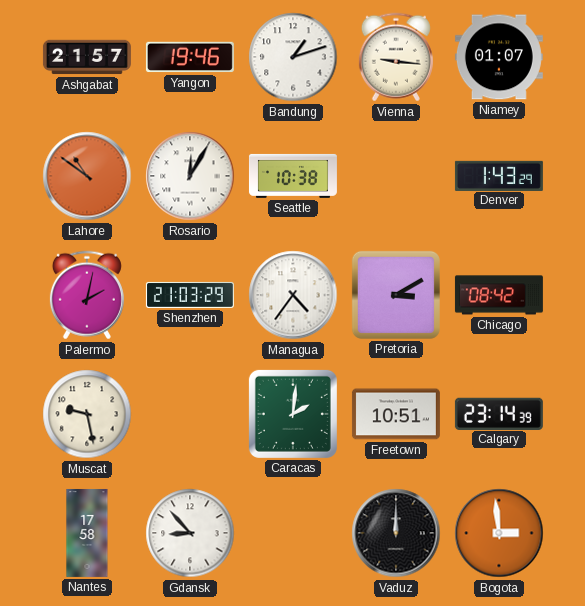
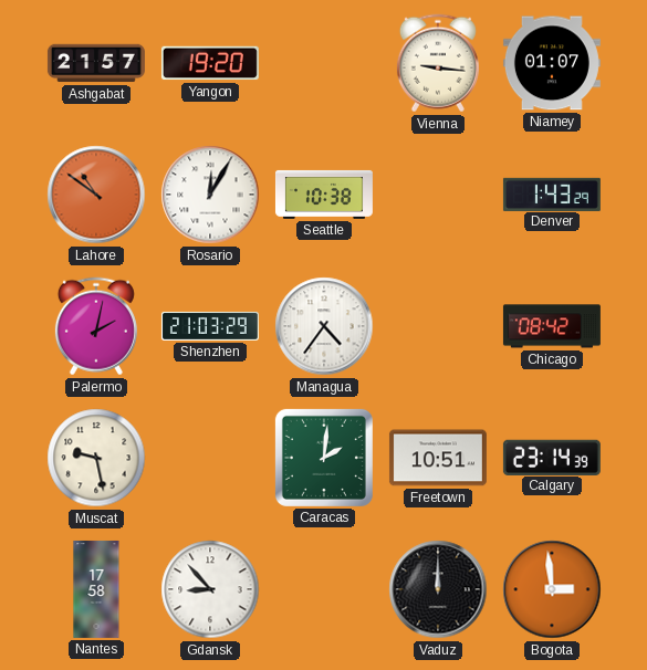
Yangon: 19:46 -> 19:20 (210, 63)
Bandung: 1:12 -> none (293, 57)
Pretoria: 3:10 -> none (396, 295)
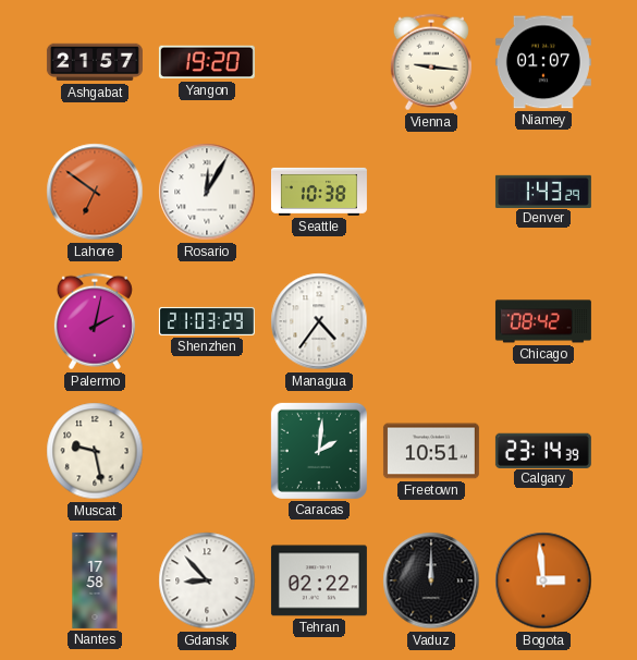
Lahore: 10:51 -> 6:51 (95, 192)
Tehran: none -> 02:22 (319, 580)
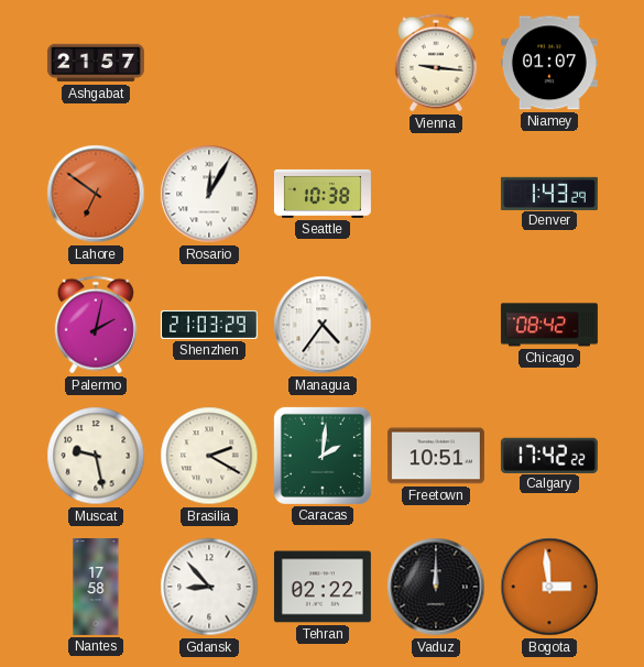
Yangon: 19:20 -> none (207, 62)
Brasilia: none -> 2:20 (209, 456)
Calgary: 23:14 -> 17:42 (549, 455)
